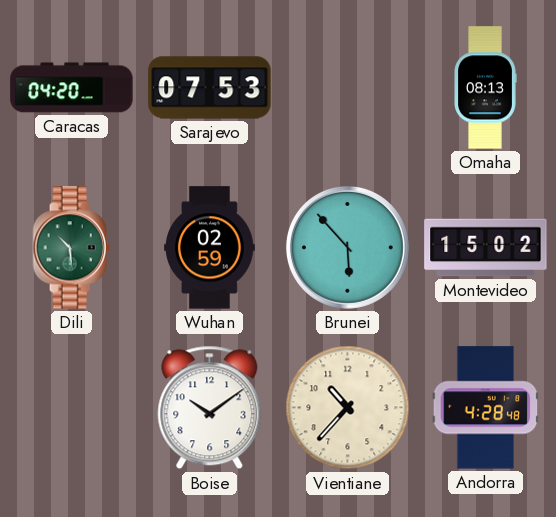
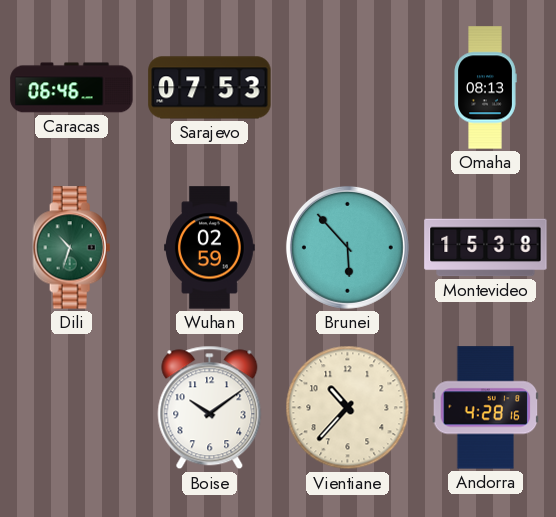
Caracas: 04:20 -> 06:46 (72, 88)
Dili: 10:29 -> 10:33 (72, 248)
Montevideo: 15:02 -> 15:38 (486, 248)
Andorra: 4:28:48 -> 4:28:16 (486, 408)
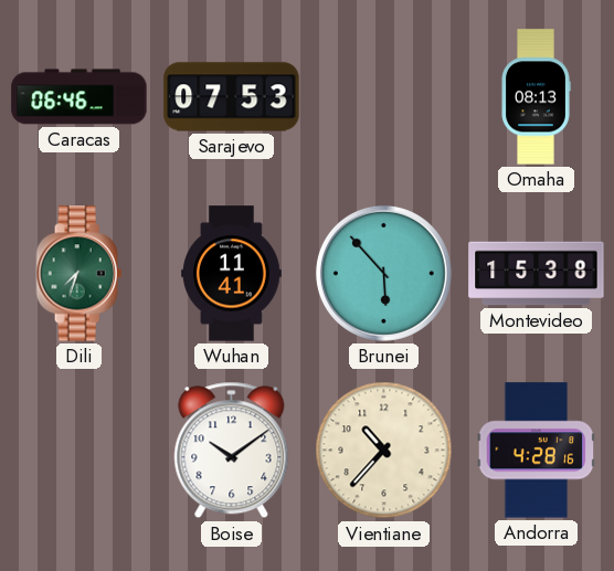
Dili: 10:33 -> 7:33 (80, 274)
Wuhan: 02:59 -> 11:41 (232, 274)
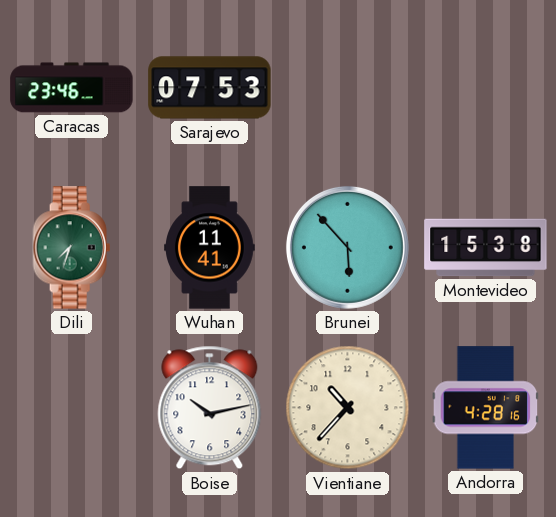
Caracas: 06:46 -> 23:46 (72, 88)
Omaha: 08:13 -> none (536, 97)
Boise: 10:09 -> 10:13 (210, 408)
